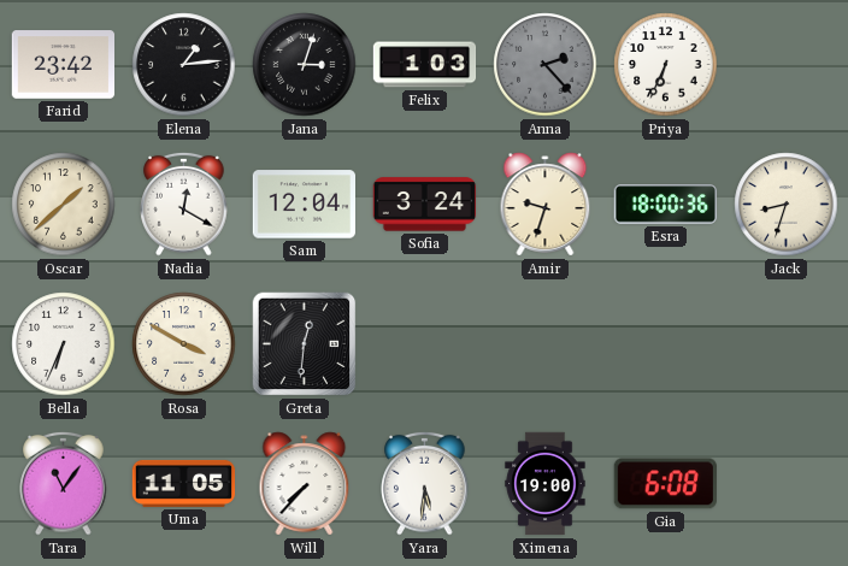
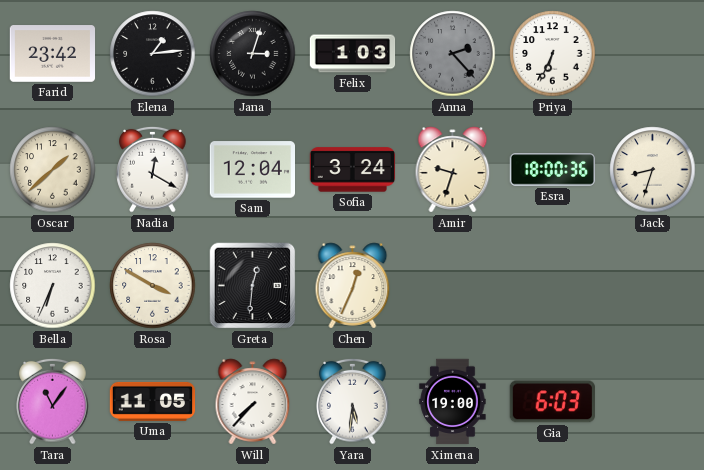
Chen: none -> 12:34 (353, 286)
Gia: 6:08 -> 6:03 (552, 402)
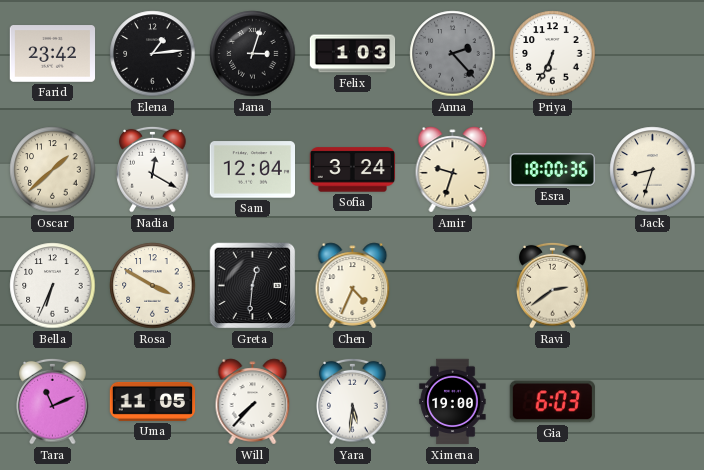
Chen: 12:34 -> 4:34 (353, 286)
Ravi: none -> 2:39 (553, 285)
Tara: 11:06 -> 11:11 (53, 401)
